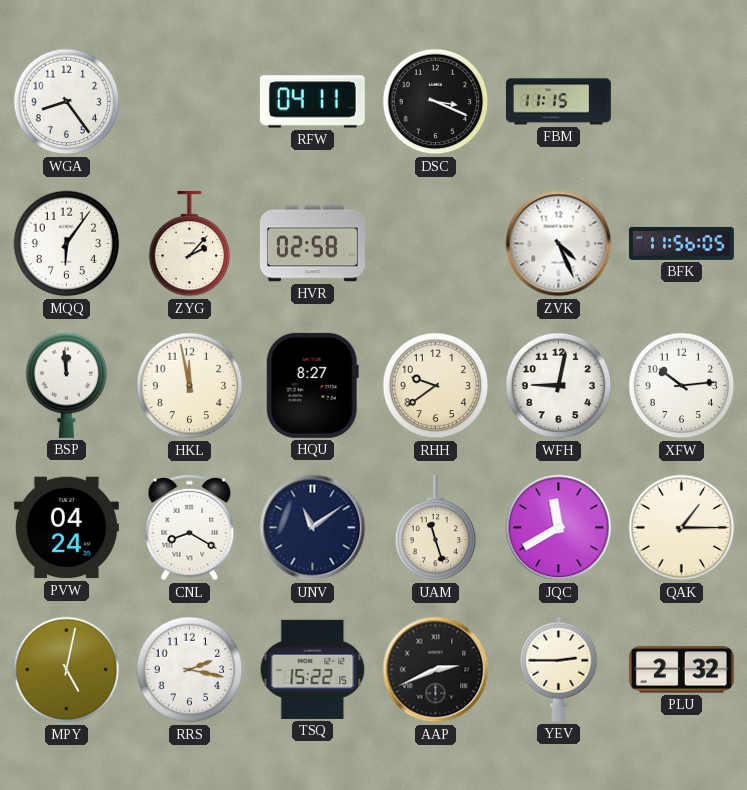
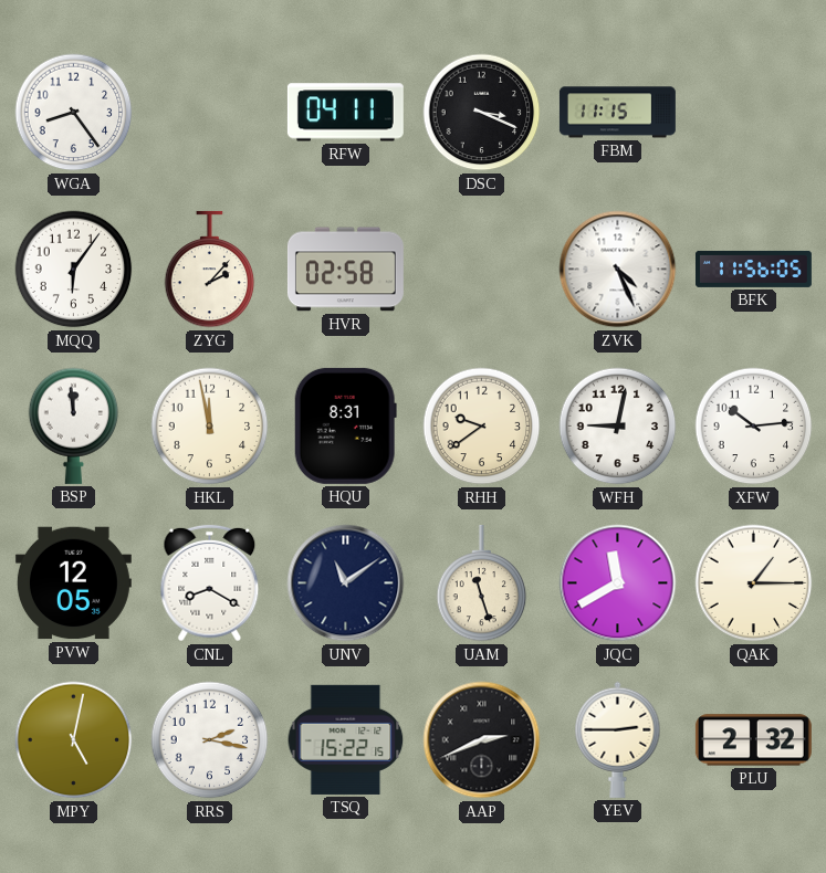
HQU: 8:27 -> 8:31 (345, 425)
PVW: 04:24 -> 12:05 (73, 583)
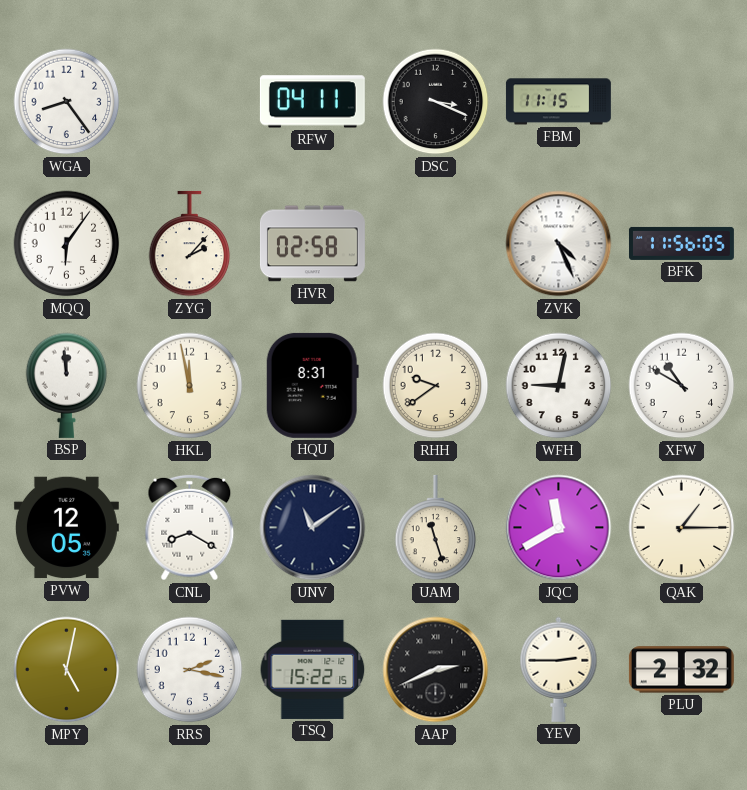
XFW: 10:14 -> 10:50 (682, 386)
